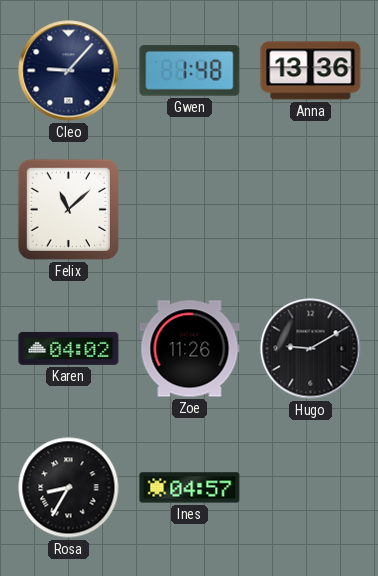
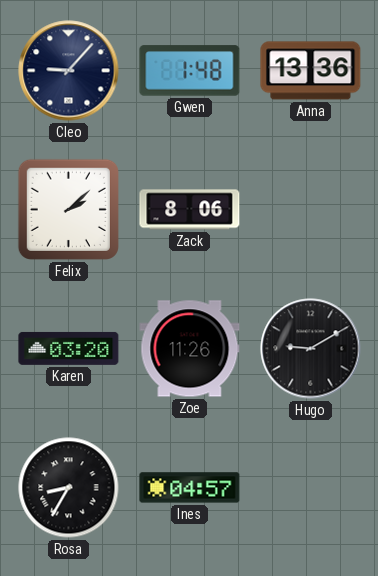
Felix: 11:08 -> 2:08 (68, 209)
Zack: none -> 8:06 (190, 210)
Karen: 04:02 -> 03:20 (69, 348)
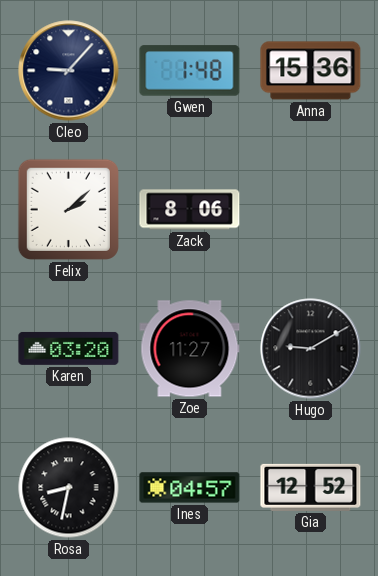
Anna: 13:36 -> 15:36 (311, 71)
Zoe: 11:26 -> 11:27 (190, 349)
Rosa: 8:35 -> 8:32 (69, 488)
Gia: none -> 12:52 (311, 487)
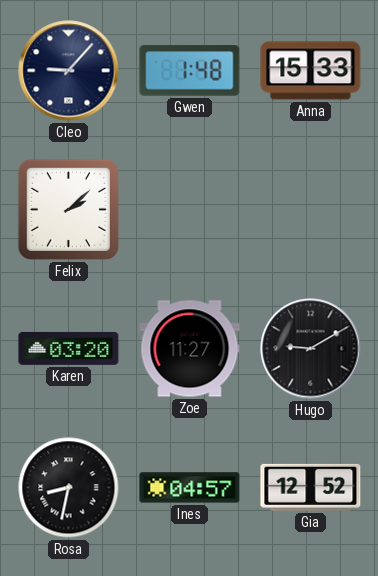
Anna: 15:36 -> 15:33 (311, 71)
Zack: 8:06 -> none (190, 210)
